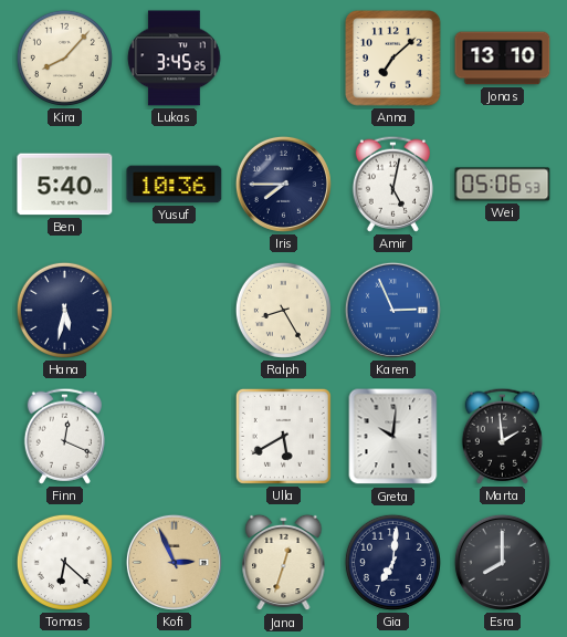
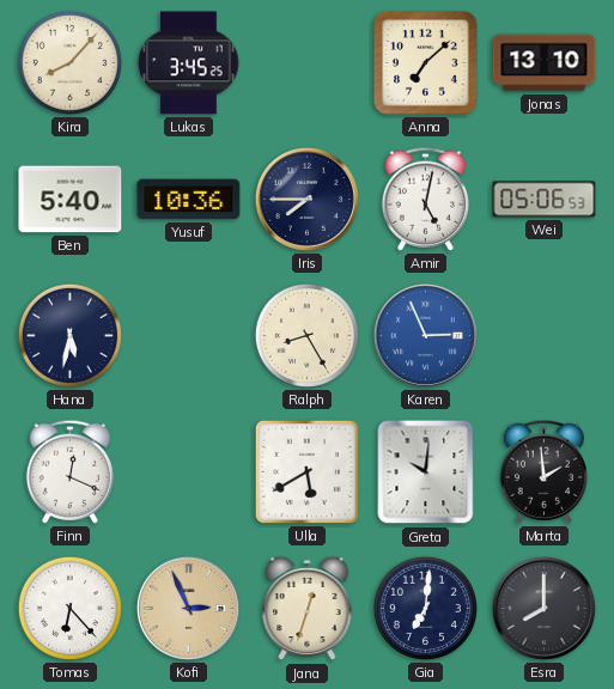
Tomas: 6:22 -> 6:23 (69, 608)
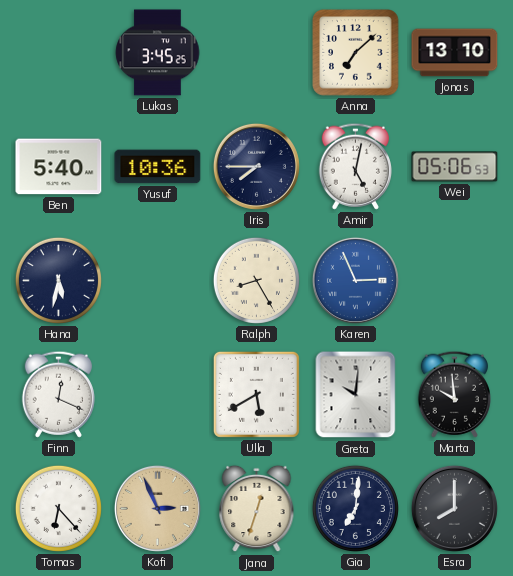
Kira: 8:07 -> none (69, 62)
Marta: 1:59 -> 9:59 (454, 394)
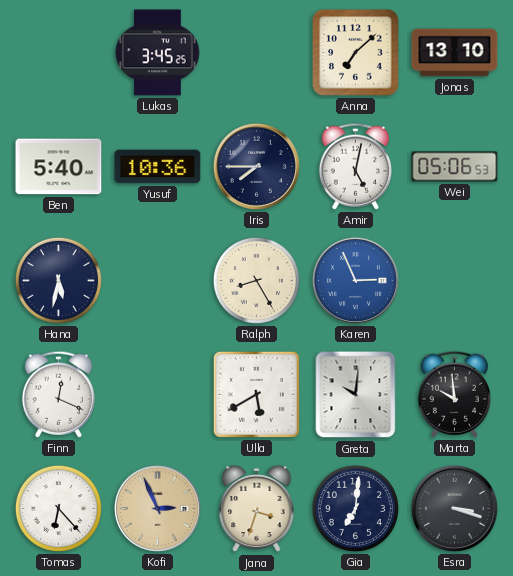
Jana: 12:33 -> 3:33 (257, 509)
Esra: 8:00 -> 3:18 (454, 508)
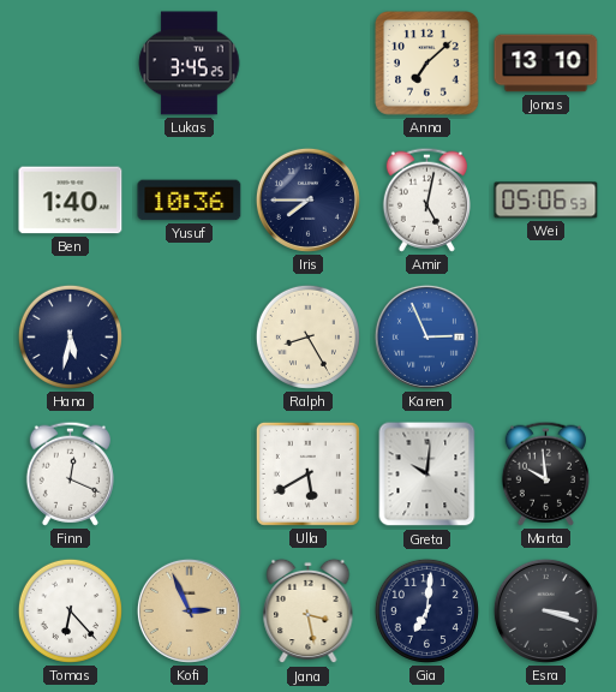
Ben: 5:40 -> 1:40 (71, 201)
Jana: 3:33 -> 3:28 (309, 612)
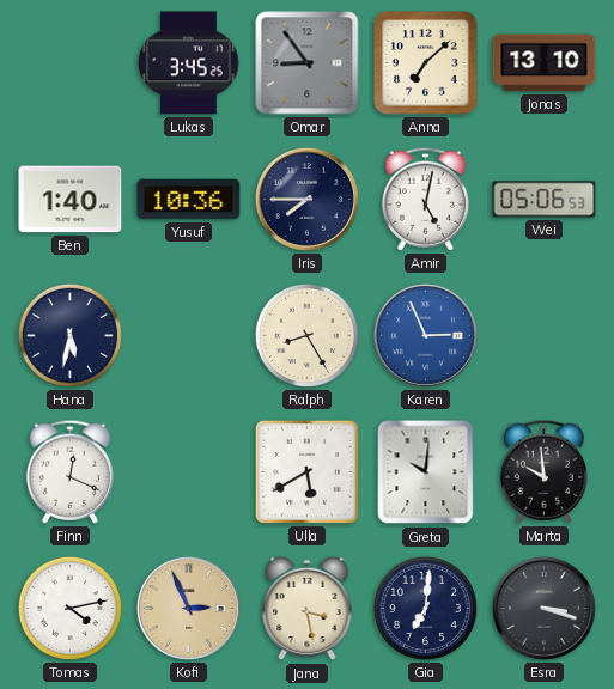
Omar: none -> 8:54 (308, 63)
Tomas: 6:23 -> 4:13 (69, 608)
